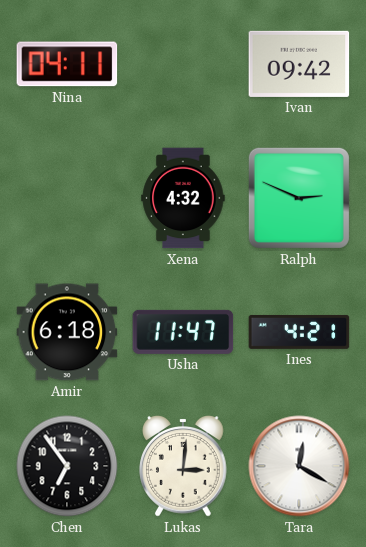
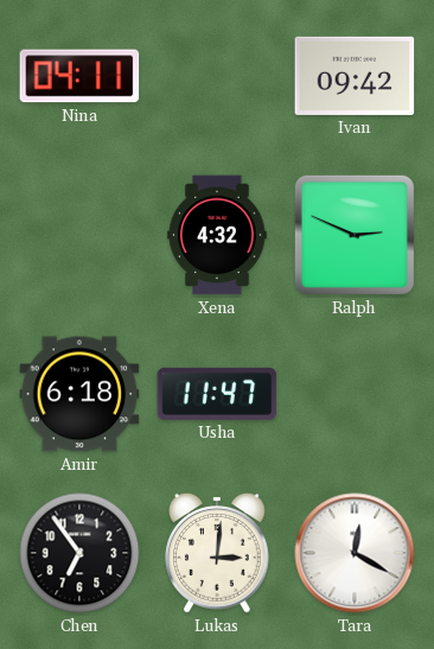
Ines: 4:21 -> none (299, 332)
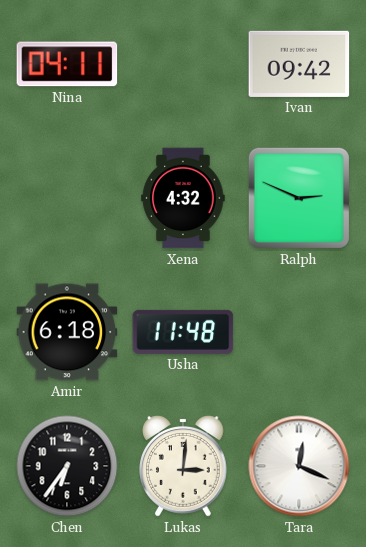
Usha: 11:47 -> 11:48 (183, 332)
Chen: 6:54 -> 6:36 (67, 466)
Tara: 12:20 -> 12:19 (299, 466)
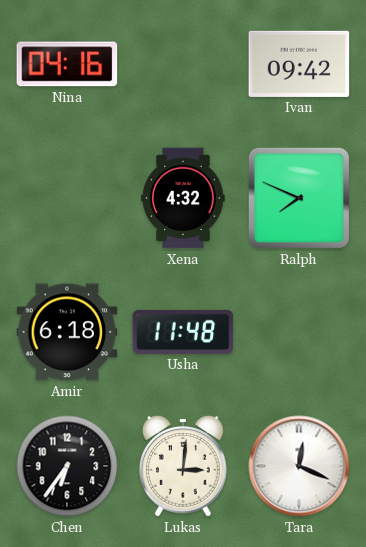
Nina: 04:11 -> 04:16 (67, 64)
Ralph: 2:49 -> 7:49 (299, 198)
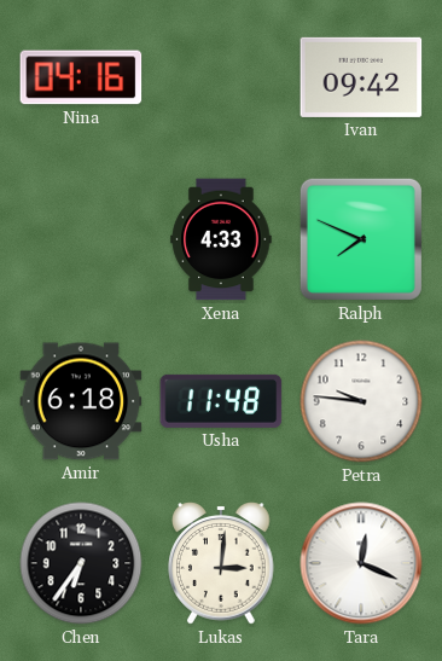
Xena: 4:32 -> 4:33 (221, 239)
Petra: none -> 9:46 (361, 401)
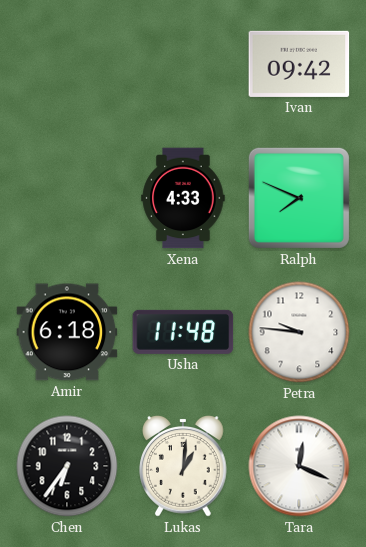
Nina: 04:16 -> none (81, 77)
Lukas: 3:01 -> 1:01 (183, 466)
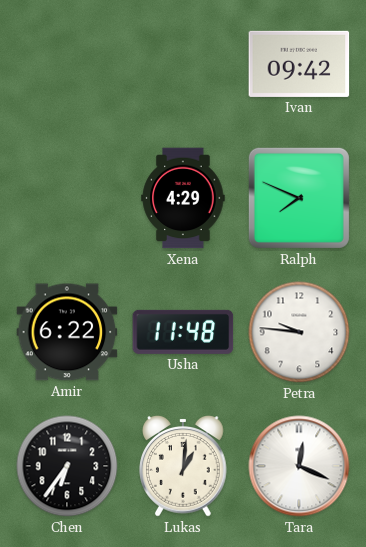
Xena: 4:33 -> 4:29 (183, 198)
Amir: 6:18 -> 6:22 (67, 332)
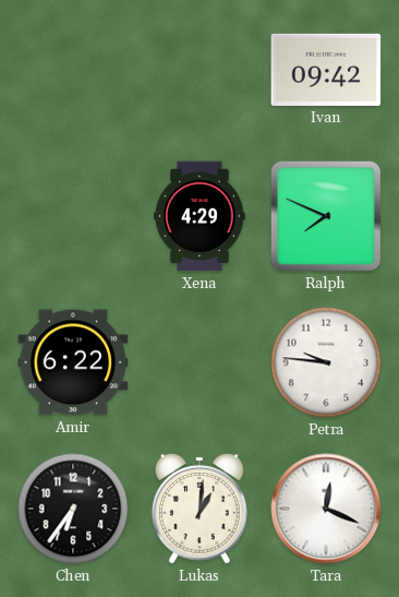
Usha: 11:48 -> none (183, 332)
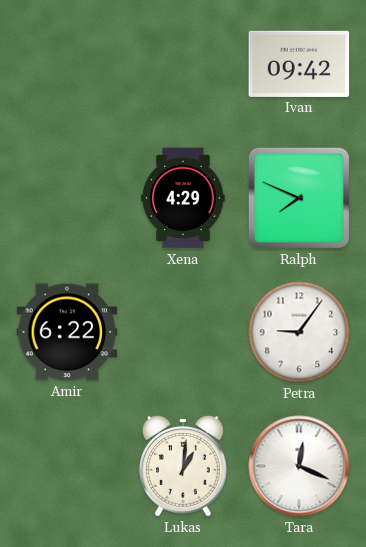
Petra: 9:46 -> 9:06 (299, 332)
Chen: 6:36 -> none (73, 509)
